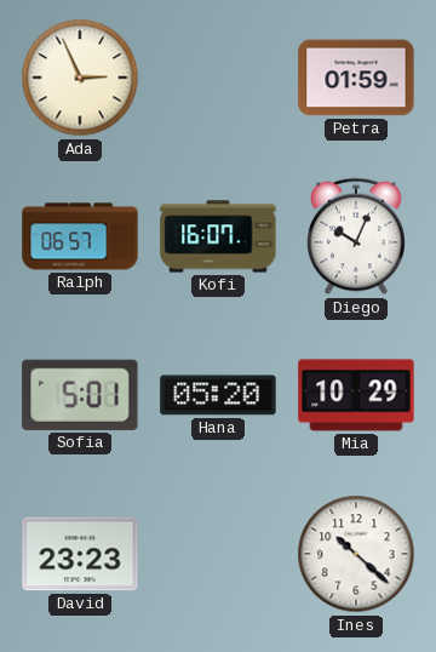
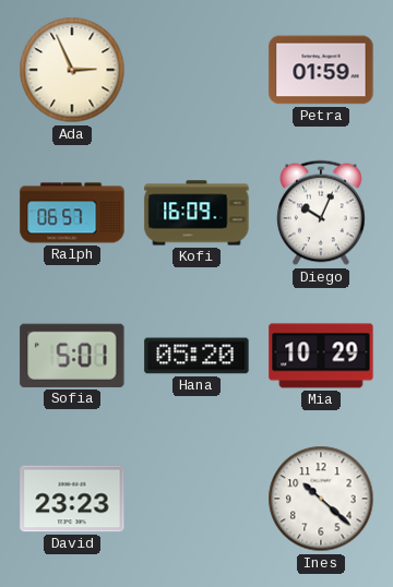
Kofi: 16:07 -> 16:09 (196, 213)
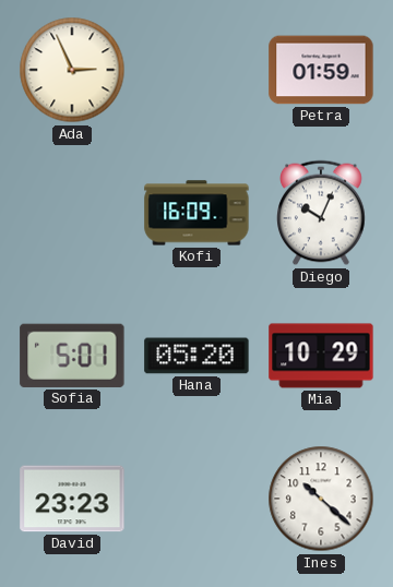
Ralph: 06:57 -> none (72, 213)
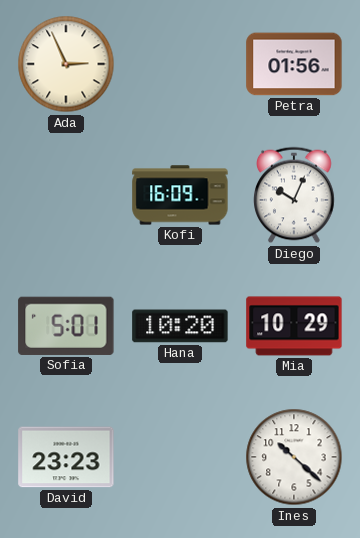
Petra: 01:59 -> 01:56 (294, 64)
Hana: 05:20 -> 10:20 (180, 326)
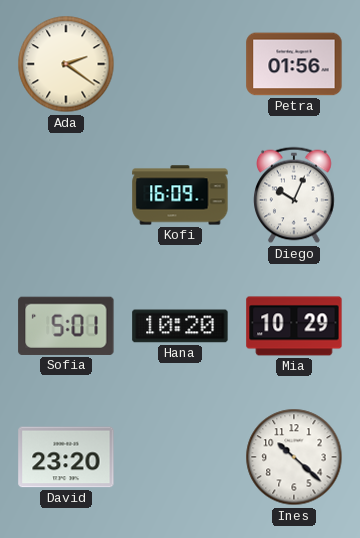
Ada: 2:56 -> 2:21 (66, 64)
David: 23:23 -> 23:20 (66, 457)
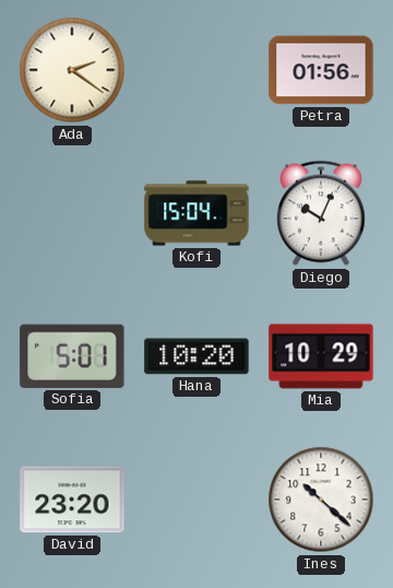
Kofi: 16:09 -> 15:04 (196, 213)
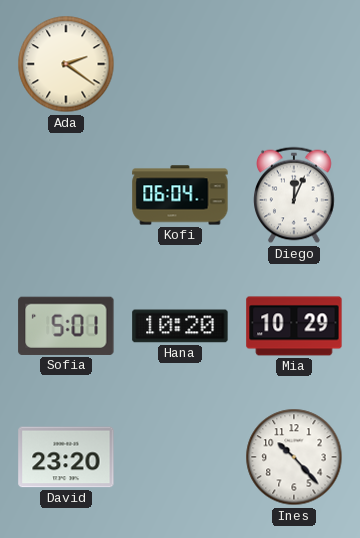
Petra: 01:56 -> none (321, 70)
Kofi: 15:04 -> 06:04 (180, 195)
Diego: 10:04 -> 12:04 (294, 195)
Ines: 10:22 -> 10:23 (294, 457)
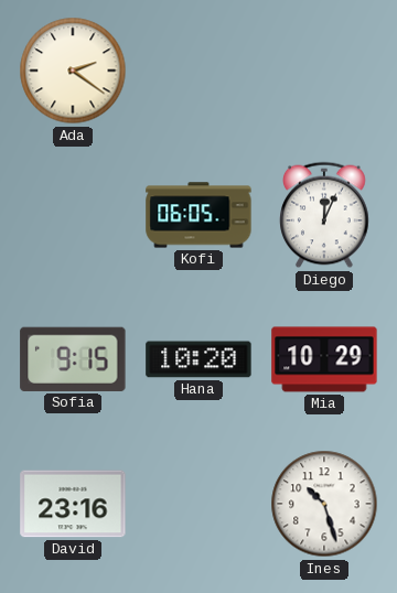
Kofi: 06:04 -> 06:05 (198, 215)
Sofia: 5:01 -> 9:15 (73, 359)
David: 23:20 -> 23:16 (73, 504)
Ines: 10:23 -> 10:27 (324, 504)
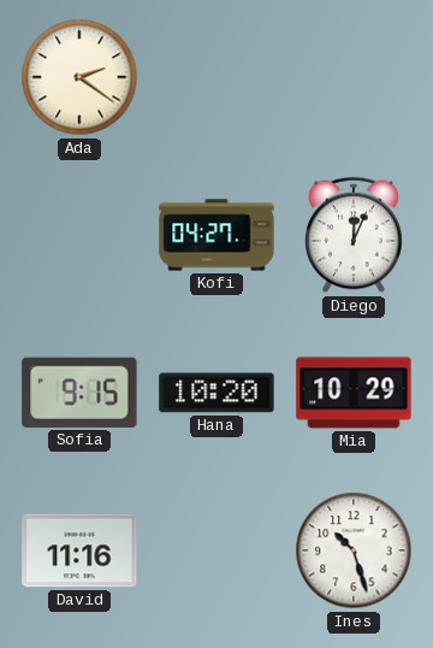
Kofi: 06:05 -> 04:27 (216, 235)
David: 23:16 -> 11:16 (79, 550)
